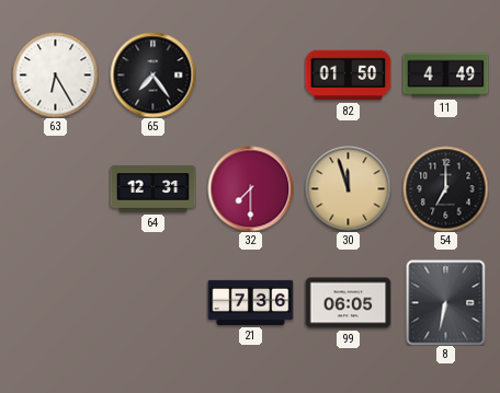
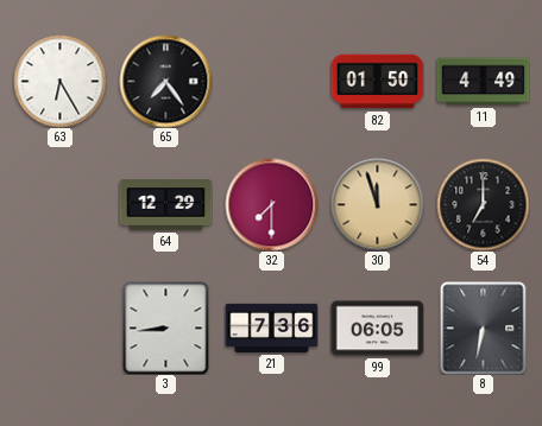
64: 12:31 -> 12:29 (165, 205)
3: none -> 8:44 (166, 328)
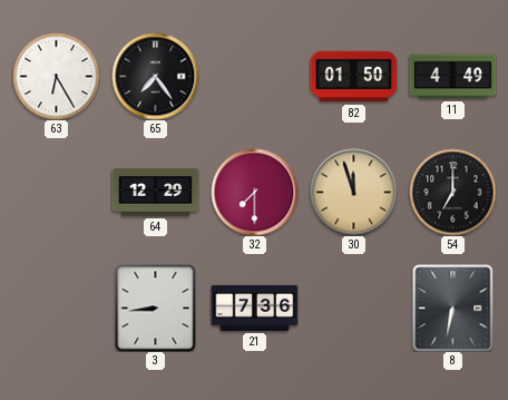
99: 06:05 -> none (377, 329)
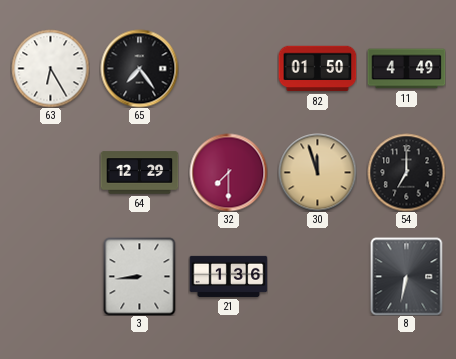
21: 7:36 -> 1:36 (228, 276)
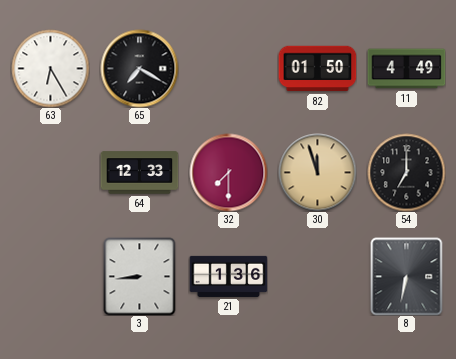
65: 7:24 -> 7:20 (139, 68)
64: 12:29 -> 12:33 (139, 173)
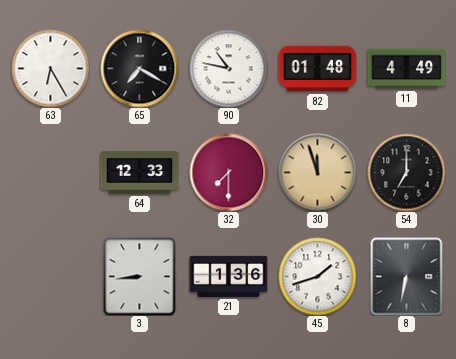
90: none -> 10:47 (228, 68)
82: 01:50 -> 01:48 (317, 69)
45: none -> 1:42 (317, 276)
